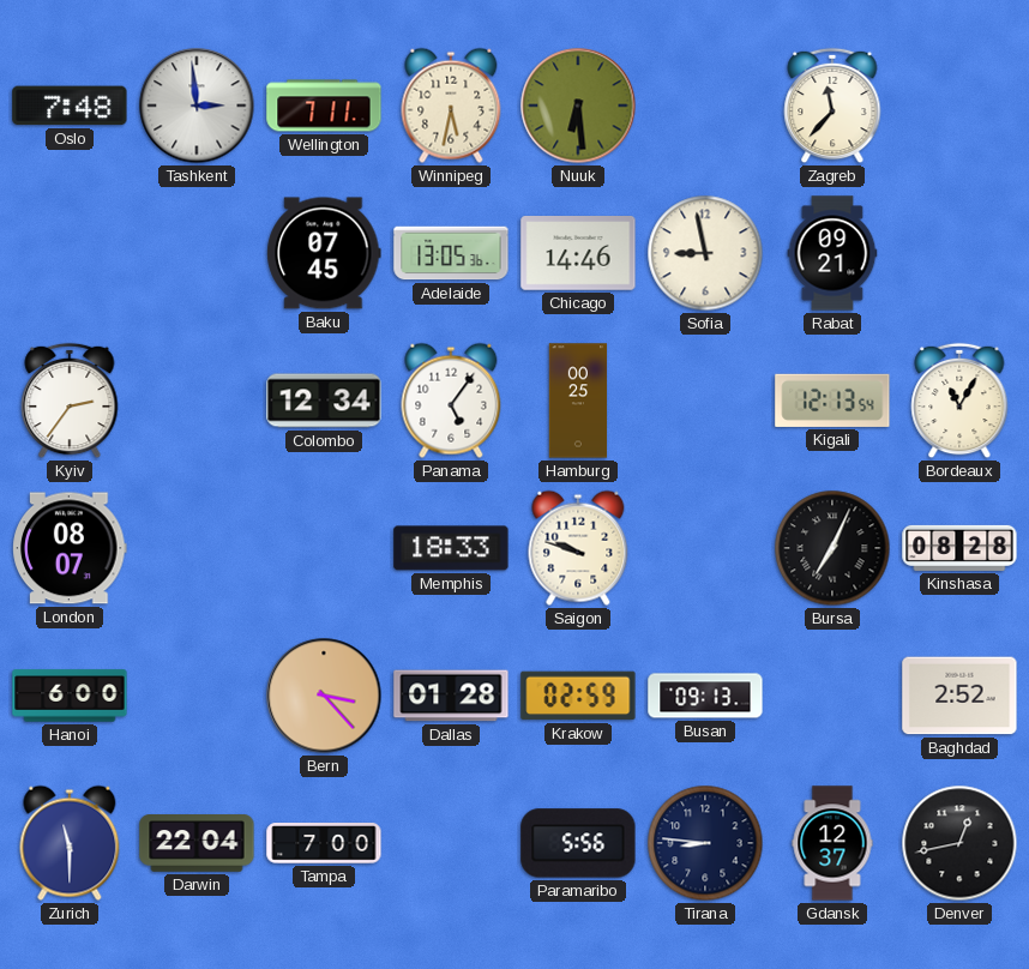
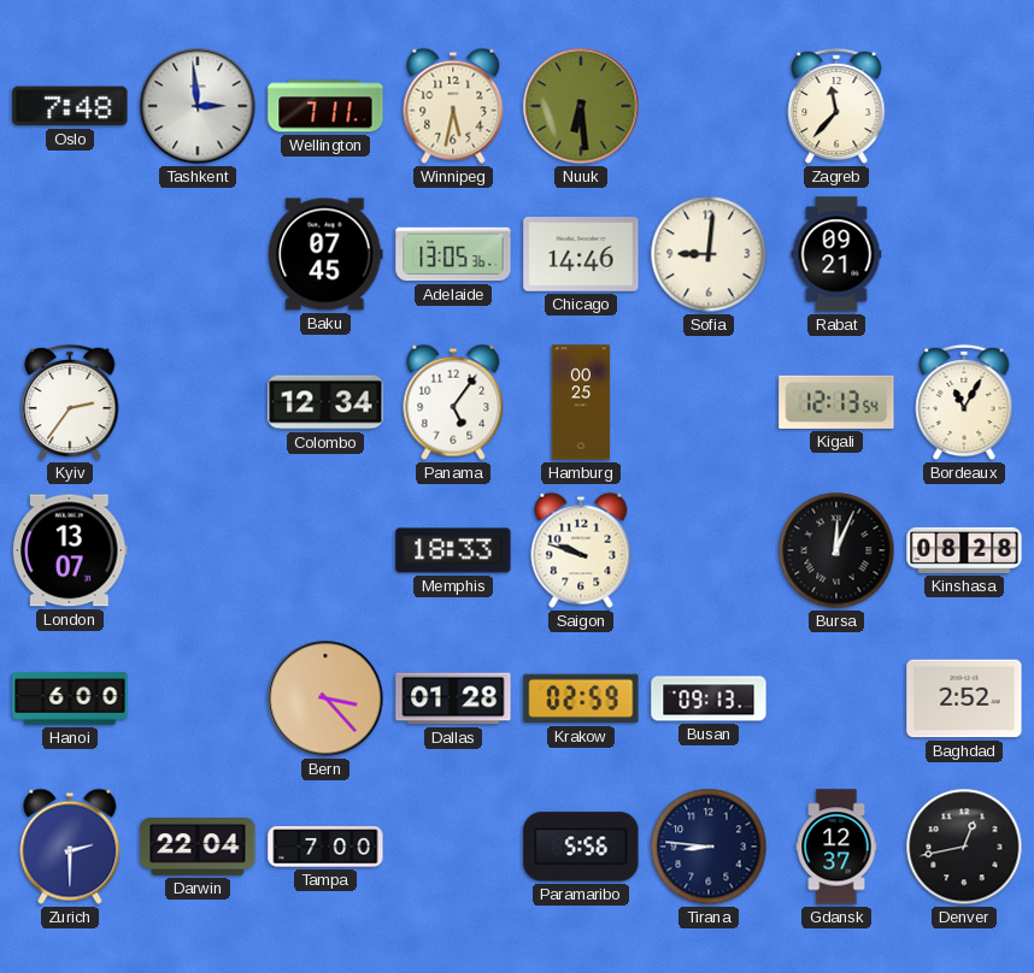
Sofia: 8:58 -> 9:01 (709, 254)
London: 08:07 -> 13:07 (70, 550)
Bursa: 7:04 -> 12:04 (836, 550)
Zurich: 11:30 -> 2:30 (70, 847)
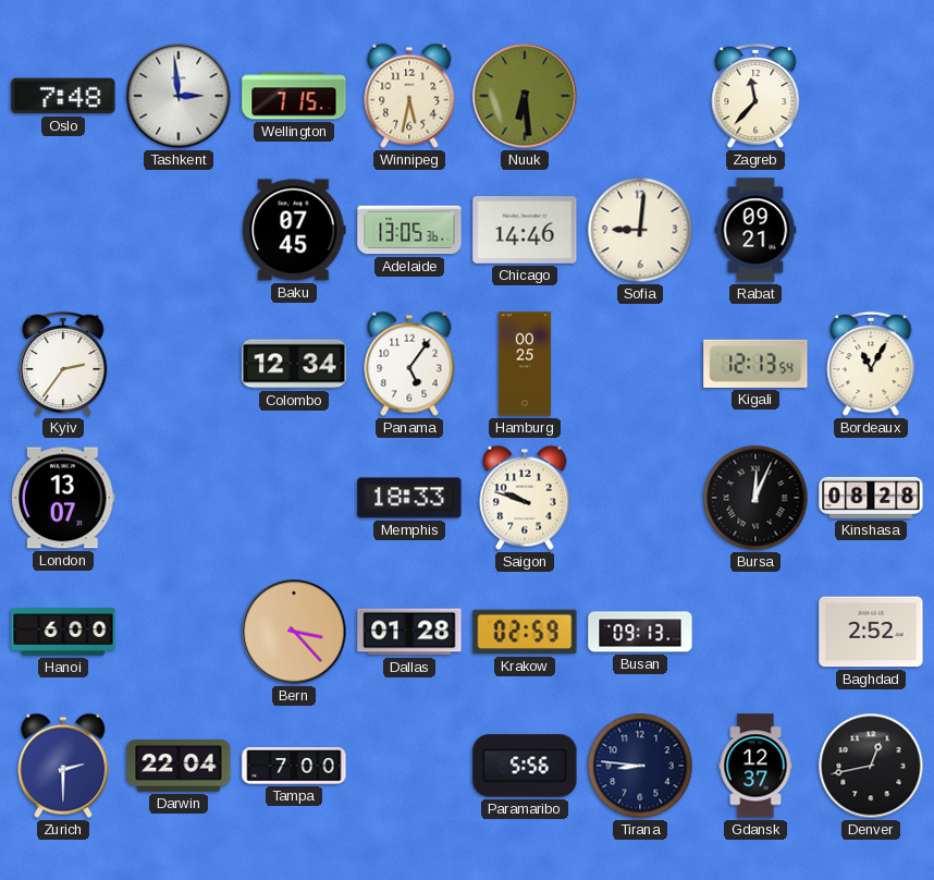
Wellington: 7:11 -> 7:15 (294, 96)
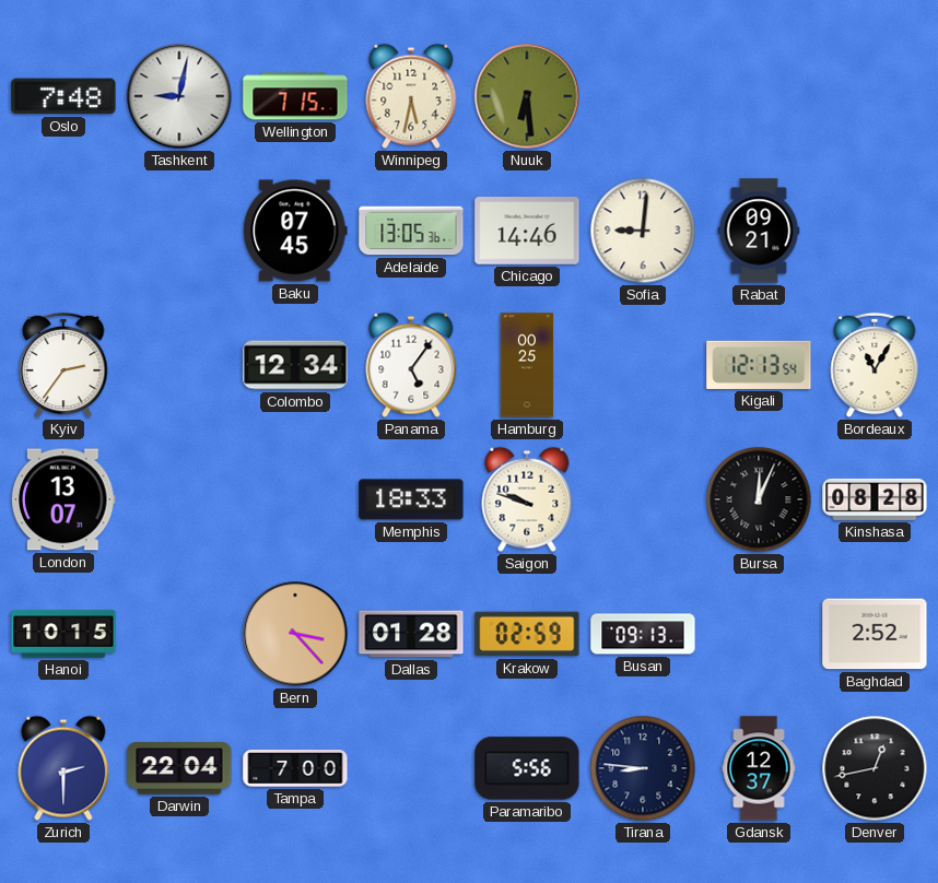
Tashkent: 2:59 -> 9:02 (179, 96)
Zagreb: 11:37 -> none (755, 96)
Hanoi: 6:00 -> 10:15 (63, 634)
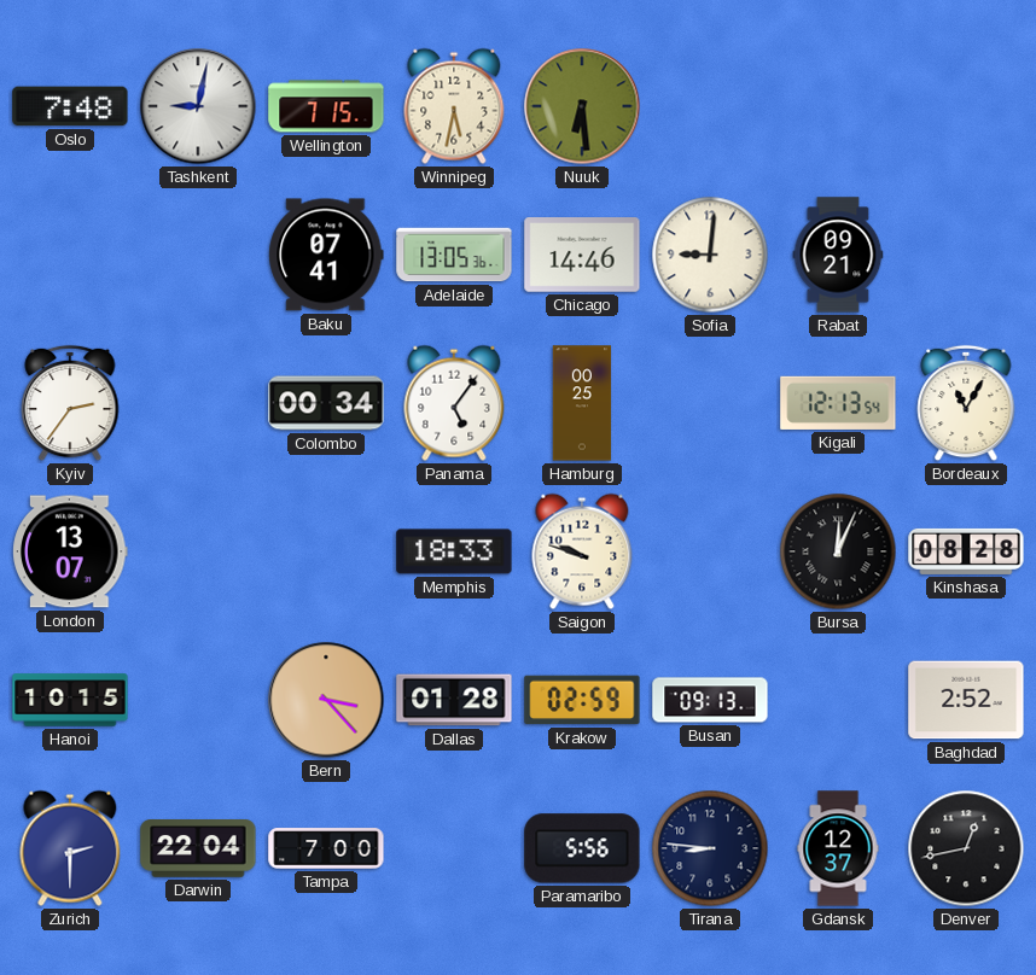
Baku: 07:45 -> 07:41 (326, 255)
Colombo: 12:34 -> 00:34 (326, 403)
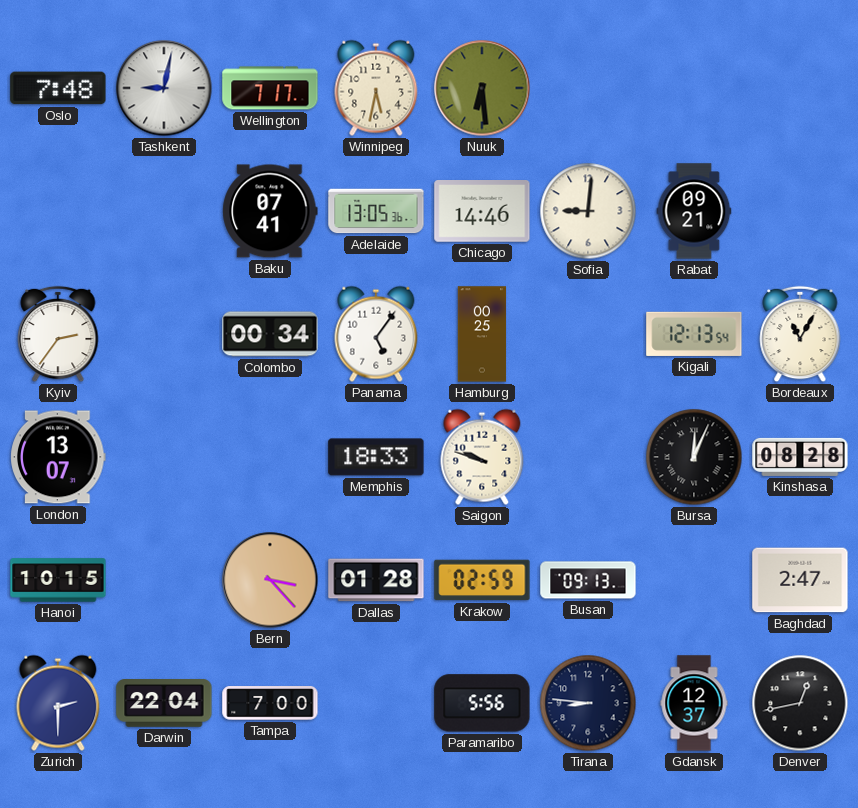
Wellington: 7:15 -> 7:17 (270, 88)
Baghdad: 2:52 -> 2:47 (800, 580)
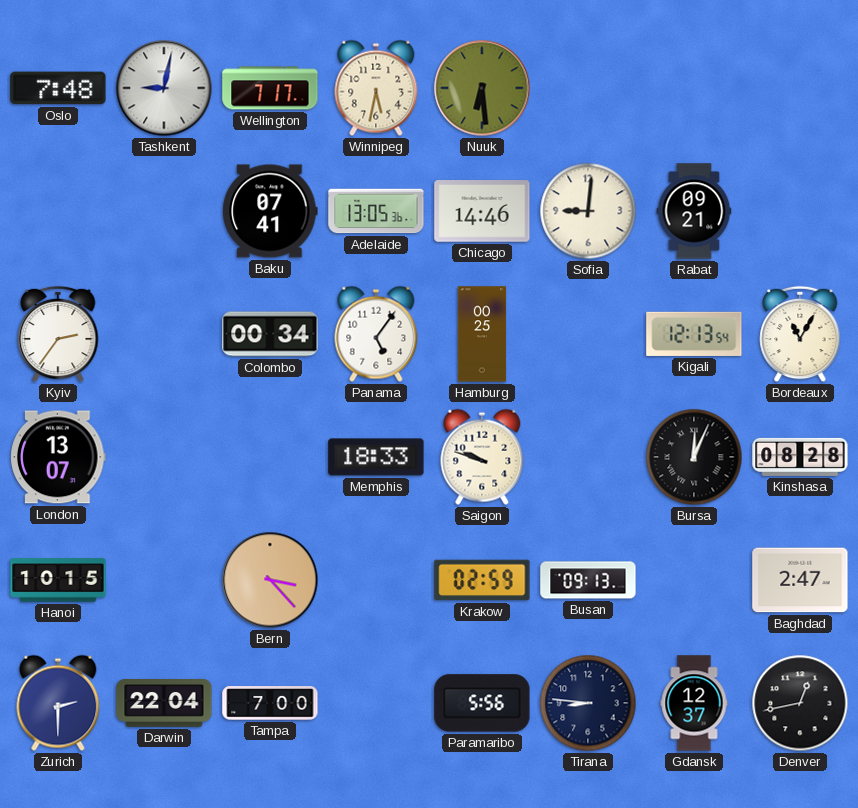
Dallas: 01:28 -> none (376, 580)
